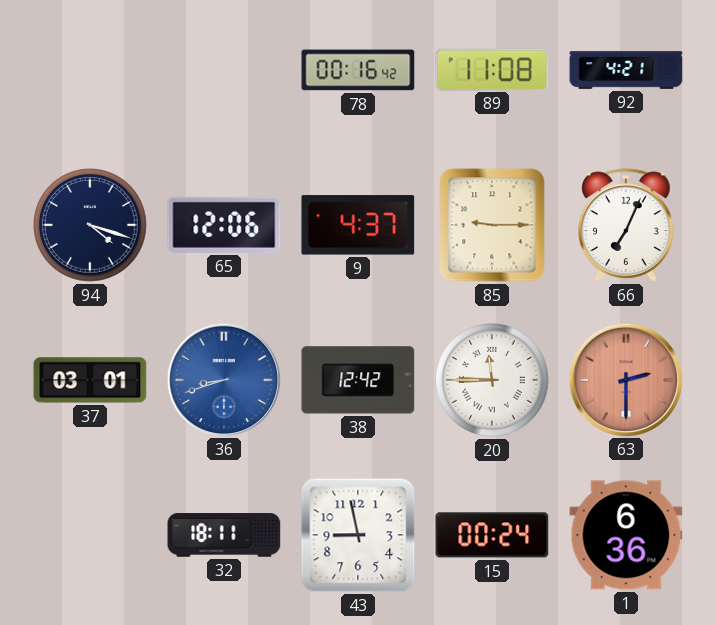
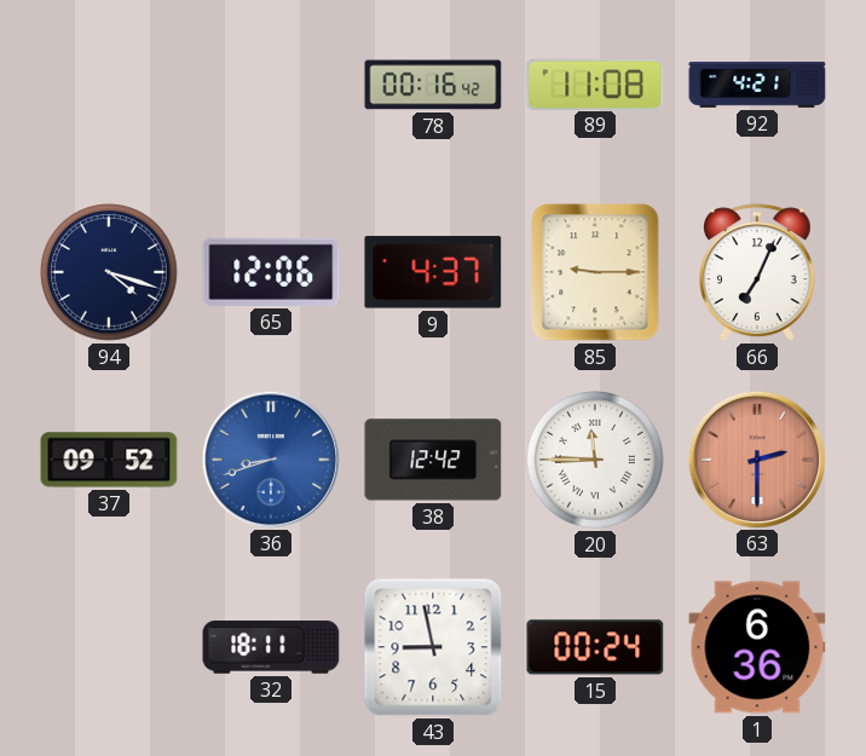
37: 03:01 -> 09:52 (109, 460)
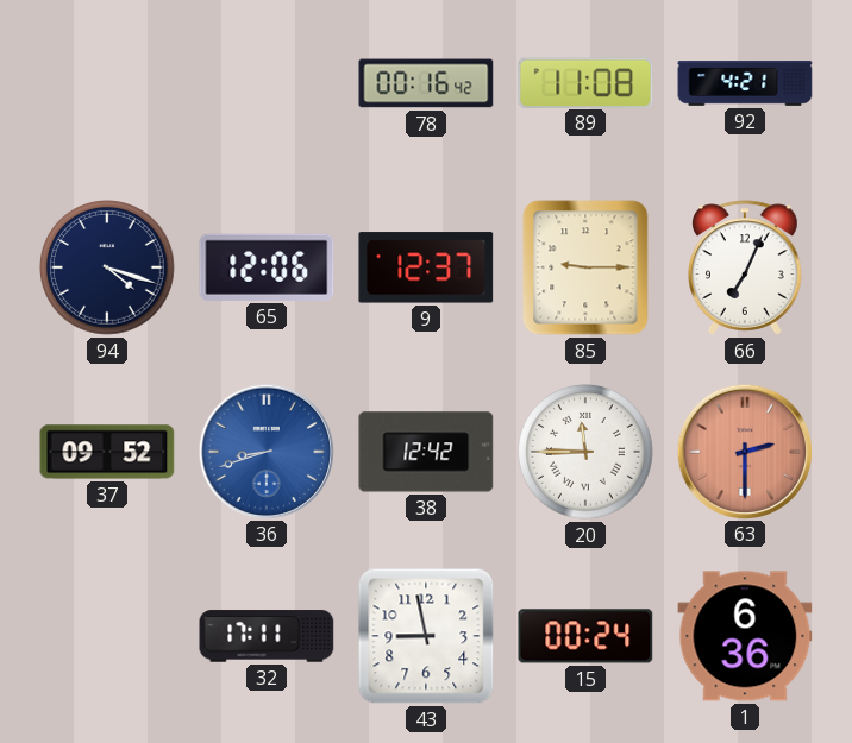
9: 4:37 -> 12:37 (426, 267)
32: 18:11 -> 17:11 (267, 636)
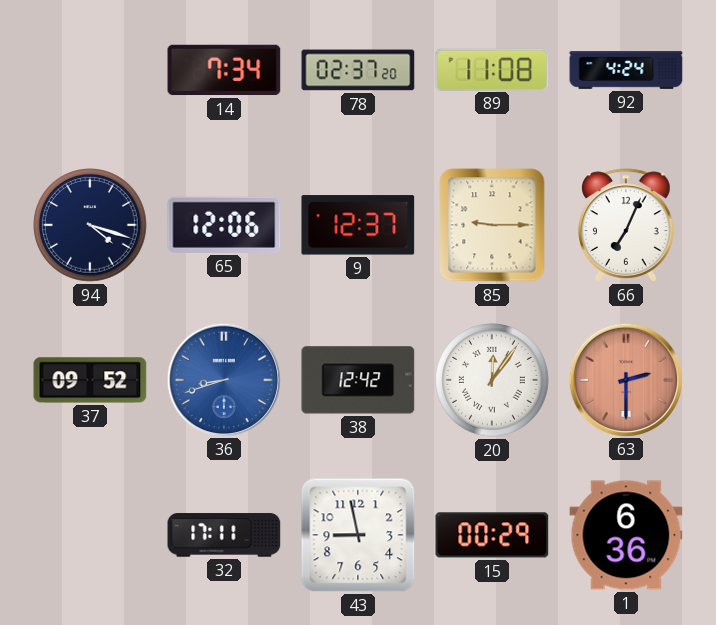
14: none -> 7:34 (224, 70)
78: 00:16 -> 02:37 (358, 70)
92: 4:21 -> 4:24 (626, 71)
20: 11:45 -> 12:06 (492, 380)
15: 00:24 -> 00:29 (492, 535)
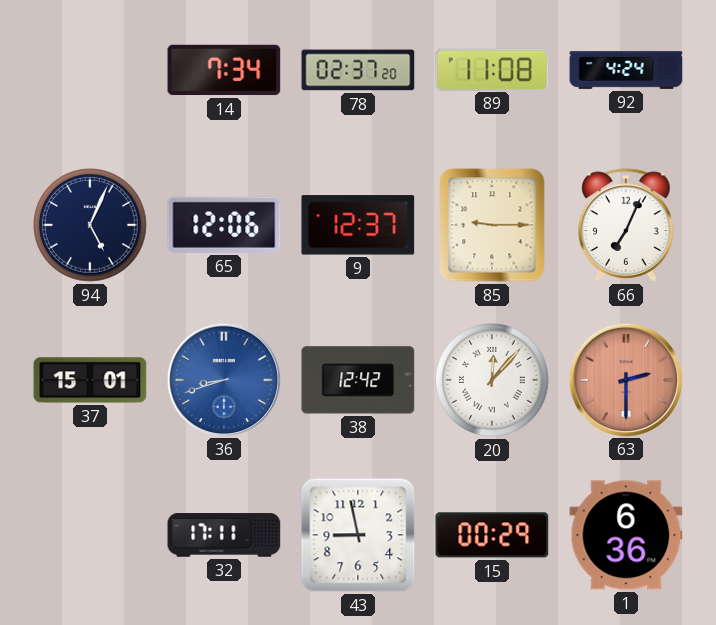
94: 4:18 -> 5:04 (90, 225)
37: 09:52 -> 15:01 (90, 380)
20: 12:06 -> 12:07 (492, 380)
